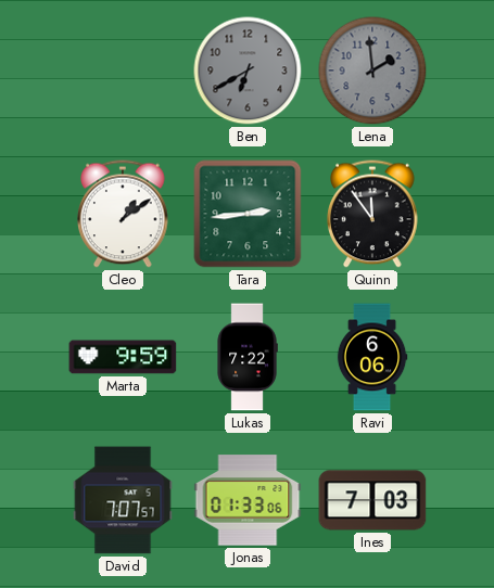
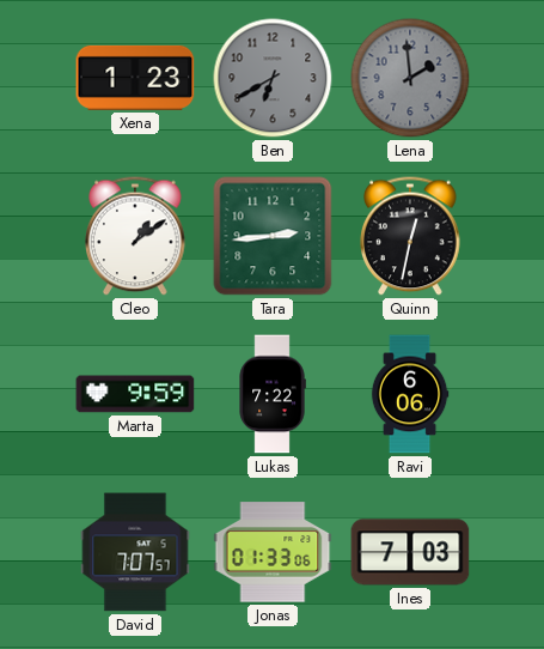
Xena: none -> 1:23 (135, 78)
Quinn: 11:54 -> 12:32 (410, 236)
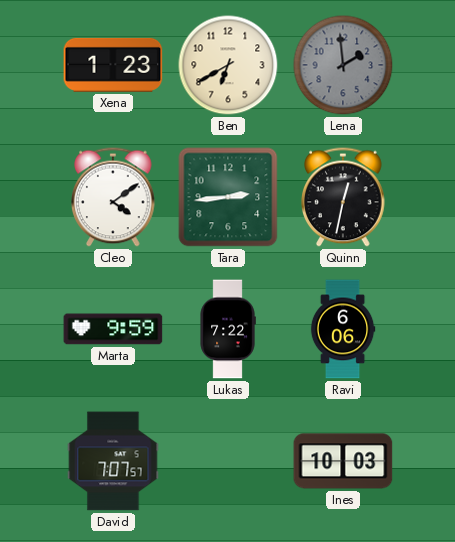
Ben dial: grey -> cream (228, 65)
Cleo: 1:09 -> 4:09 (113, 197)
Jonas: 01:33 -> none (273, 552)
Ines: 7:03 -> 10:03 (343, 461)
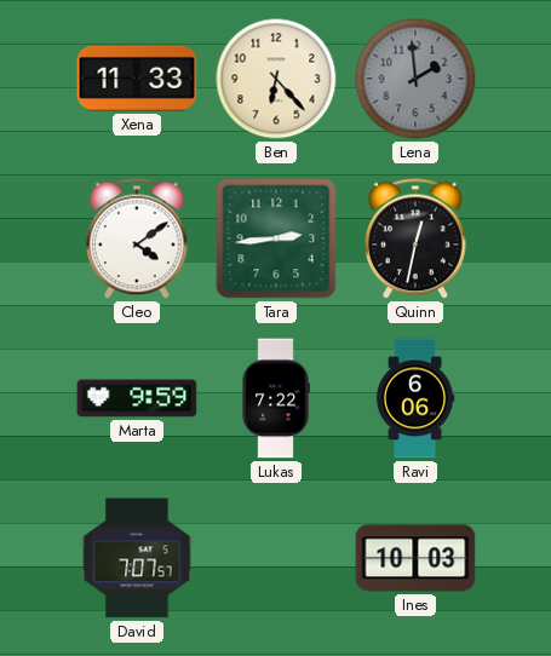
Xena: 1:23 -> 11:33 (137, 79)
Ben: 6:40 -> 6:23 (276, 79)
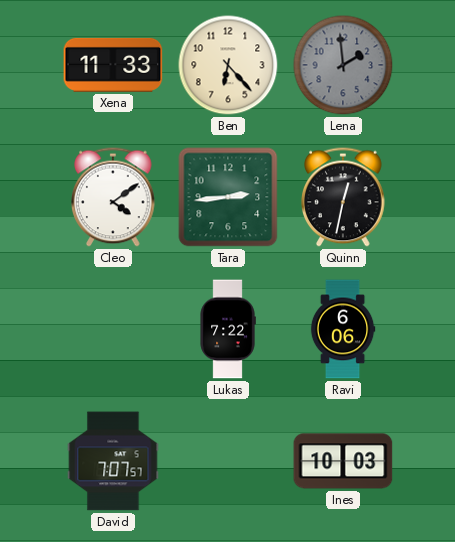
Marta: 9:59 -> none (137, 398)
